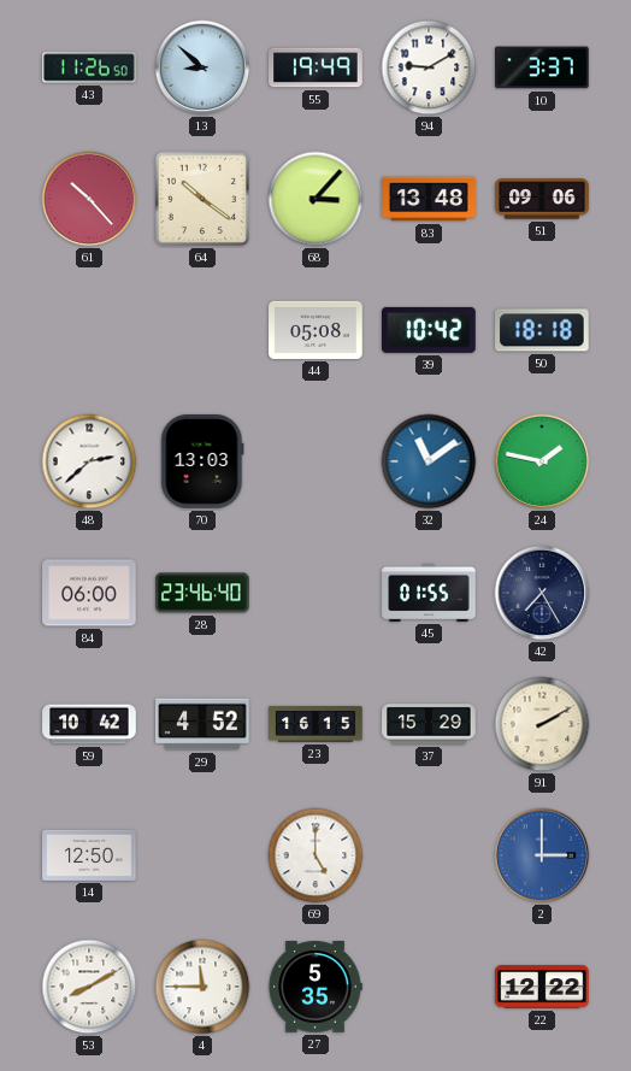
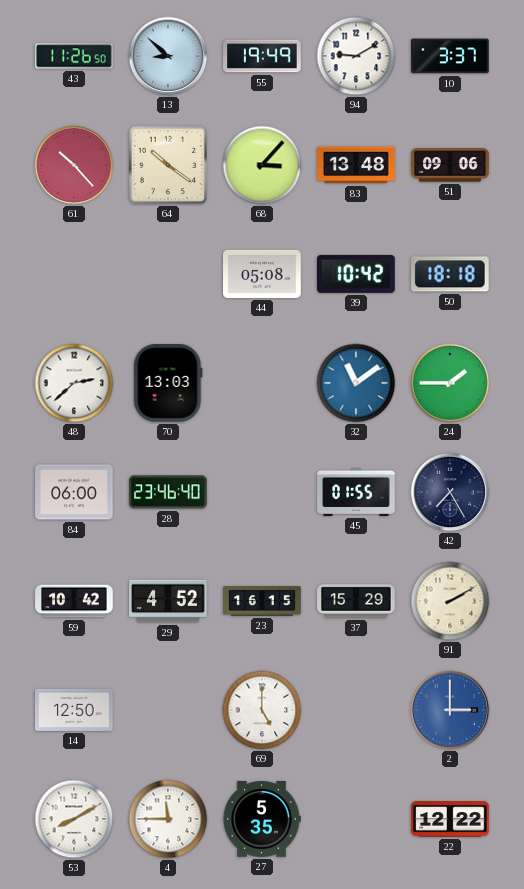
24: 1:47 -> 1:45 (450, 383)
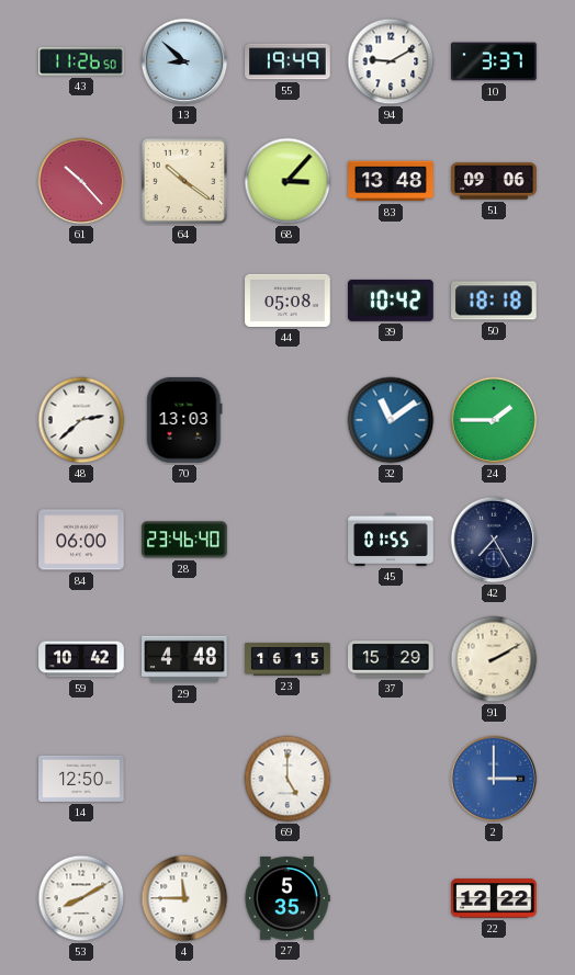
29: 4:52 -> 4:48 (184, 659)
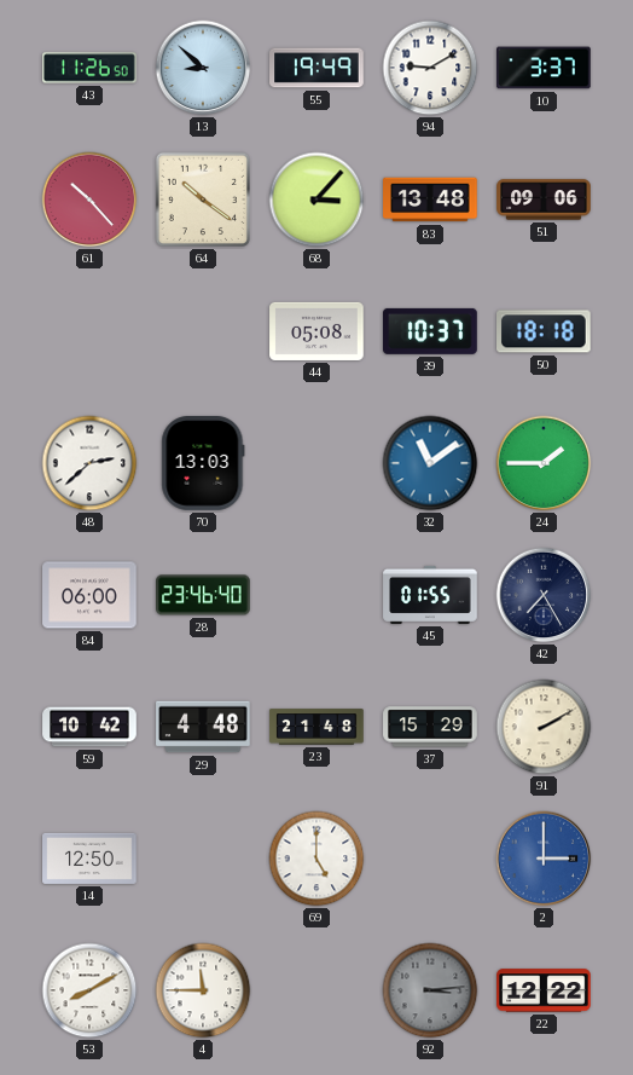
39: 10:42 -> 10:37 (430, 331)
23: 16:15 -> 21:48 (316, 727)
27: 5:35 -> none (287, 899)
92: none -> 3:14 (430, 990)
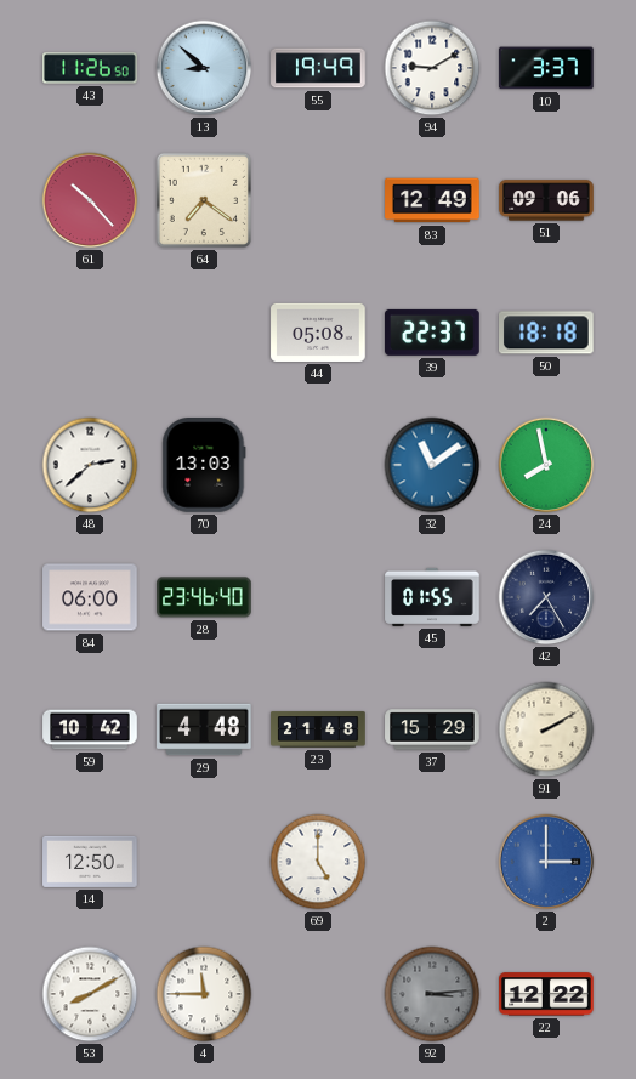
64: 10:21 -> 7:21 (204, 200)
68: 3:07 -> none (316, 200)
83: 13:48 -> 12:49 (432, 200)
39: 10:37 -> 22:37 (432, 333)
24: 1:45 -> 7:58 (546, 465)
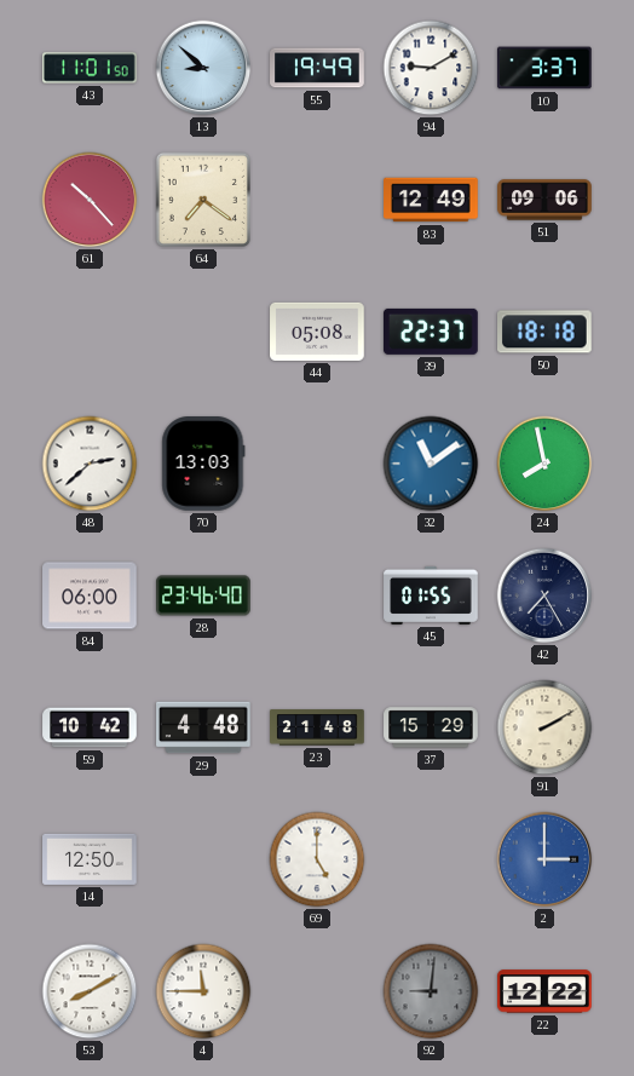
43: 11:26 -> 11:01 (91, 68)
92: 3:14 -> 9:01 (431, 991)
